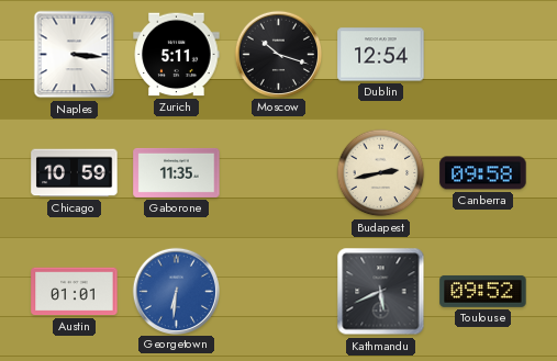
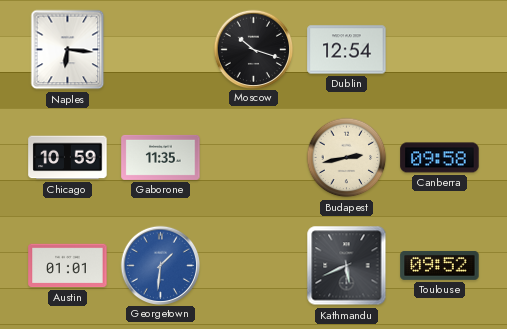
Naples: 3:16 -> 6:16 (68, 50)
Zurich: 5:11 -> none (177, 55)
Georgetown: 6:31 -> 1:31 (160, 265)
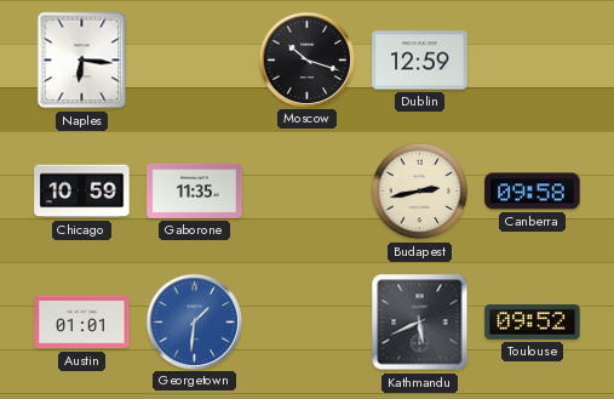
Dublin: 12:54 -> 12:59 (420, 61)
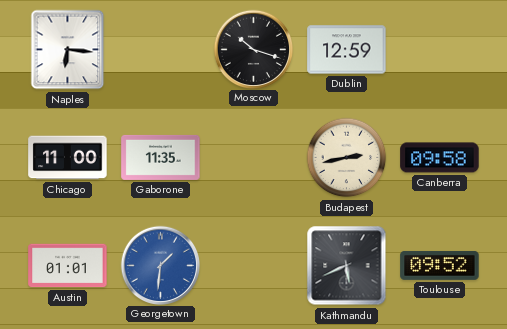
Chicago: 10:59 -> 11:00 (68, 158)
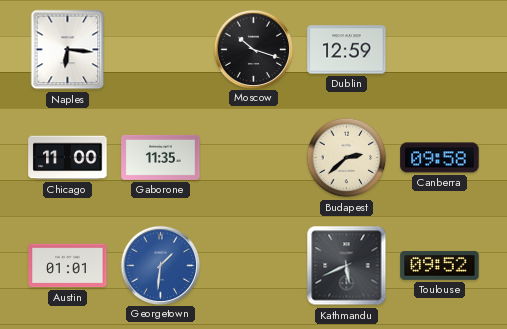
Budapest: 2:43 -> 2:38 (347, 158)
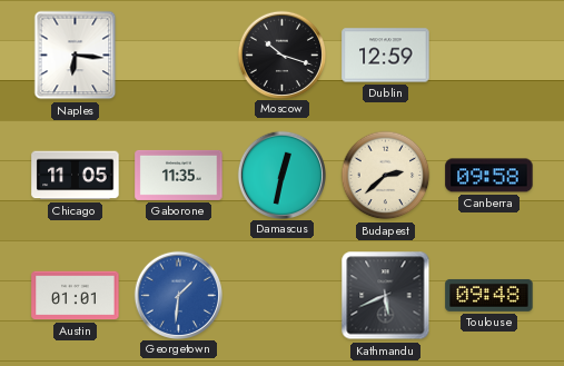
Chicago: 11:00 -> 11:05 (76, 176)
Damascus: none -> 12:32 (281, 175)
Toulouse: 09:52 -> 09:48 (489, 296)
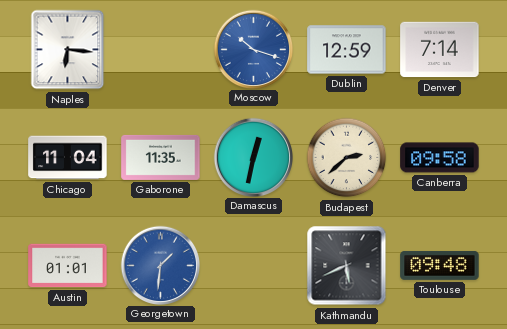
Moscow dial: black -> blue (253, 49)
Denver: none -> 7:14 (440, 50)
Chicago: 11:05 -> 11:04 (68, 158)
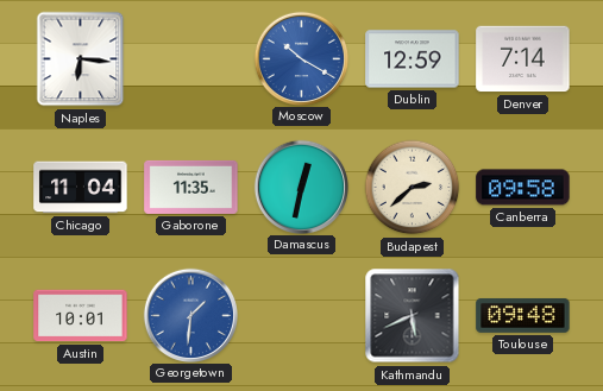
Moscow: 10:18 -> 10:20 (301, 58)
Austin: 01:01 -> 10:01 (81, 316)
